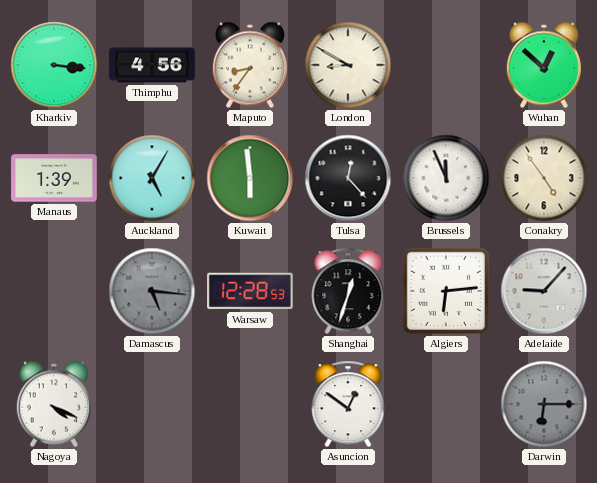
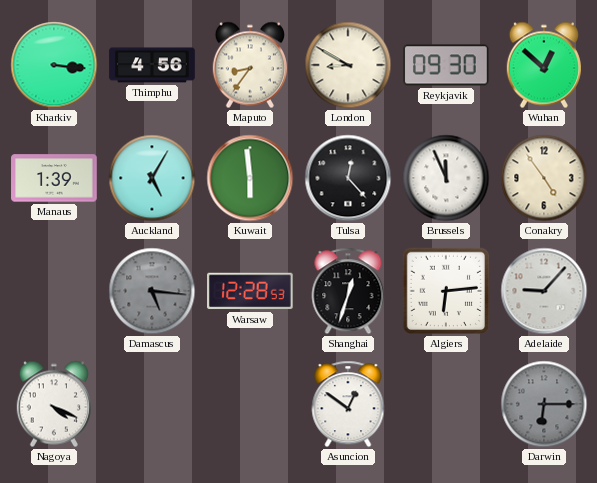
Reykjavik: none -> 09:30 (446, 65)
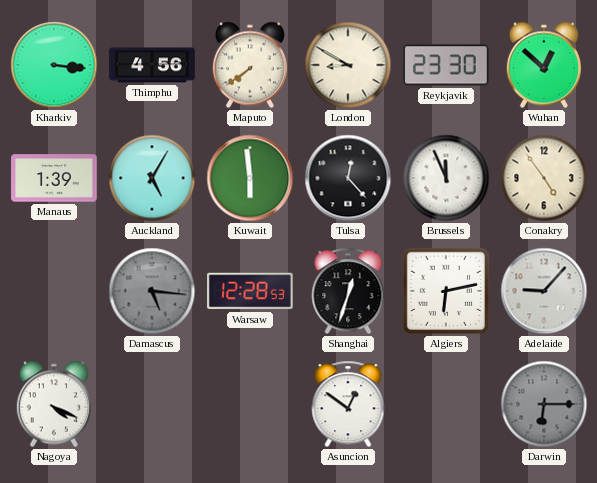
Maputo: 8:36 -> 7:39 (250, 65)
Reykjavik: 09:30 -> 23:30 (446, 65)
Algiers: 6:14 -> 6:13 (446, 291)
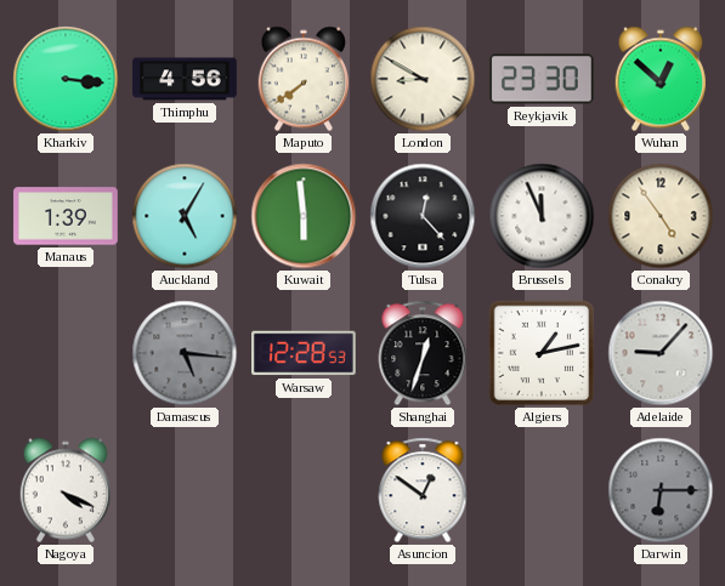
Algiers: 6:13 -> 1:13 (542, 353)
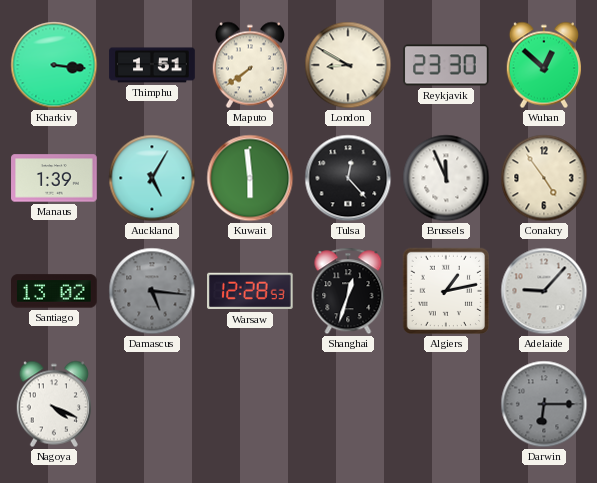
Thimphu: 4:56 -> 1:51 (152, 65)
Santiago: none -> 13:02 (54, 291)
Asuncion: 12:51 -> none (423, 490)
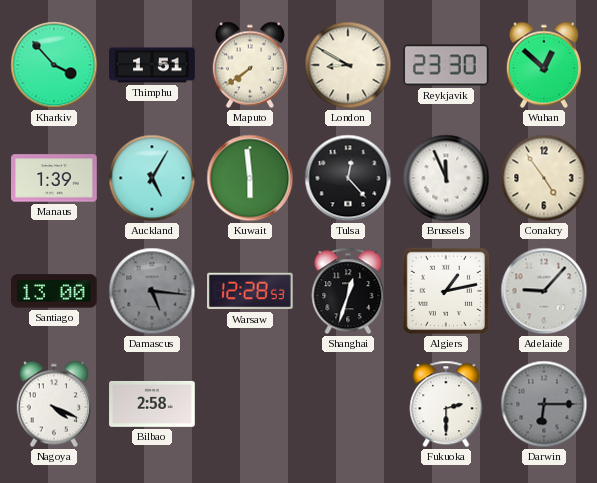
Kharkiv: 3:16 -> 3:53 (54, 65)
Santiago: 13:02 -> 13:00 (54, 291)
Bilbao: none -> 2:58 (152, 404)
Fukuoka: none -> 2:30 (446, 404)
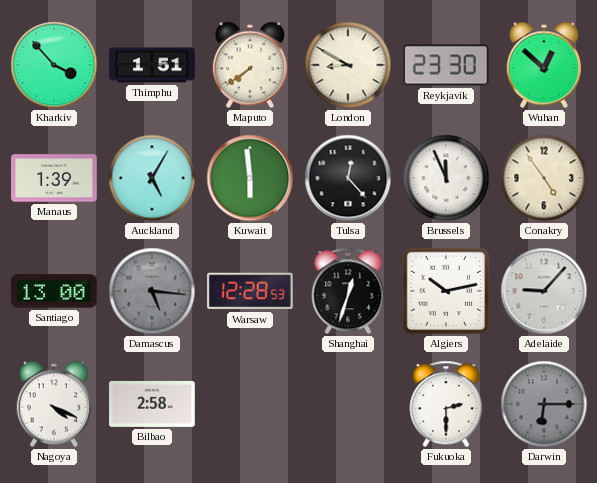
Algiers: 1:13 -> 10:13 (446, 291)
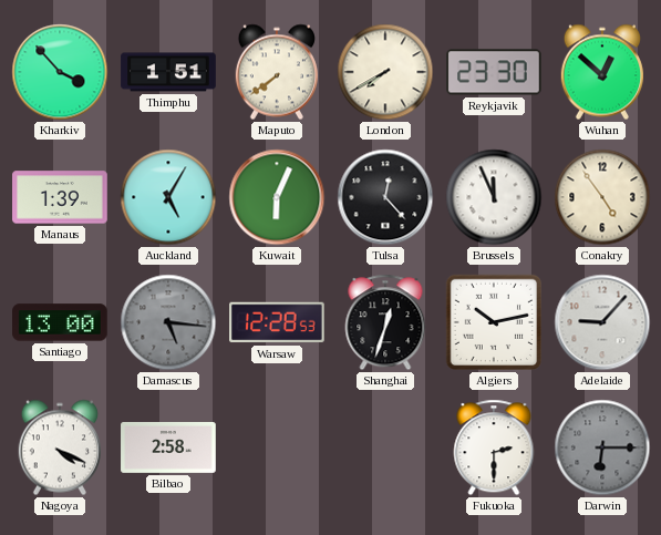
London: 8:50 -> 7:40 (385, 72)
Kuwait: 5:59 -> 6:04 (277, 197)
